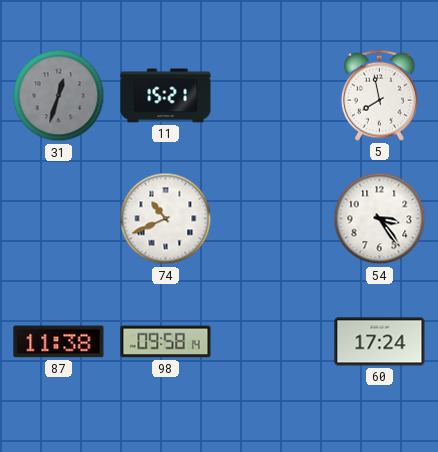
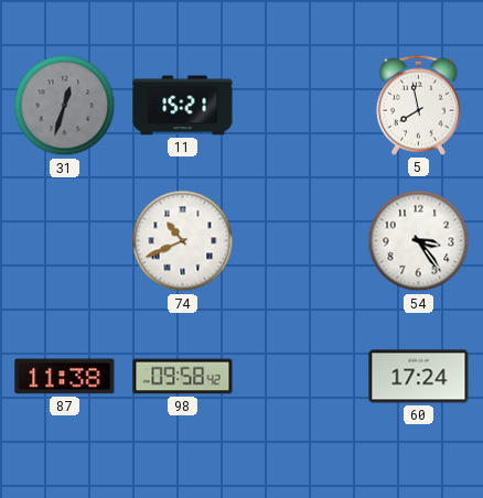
98: 09:58:14 -> 09:58:42 (183, 377)
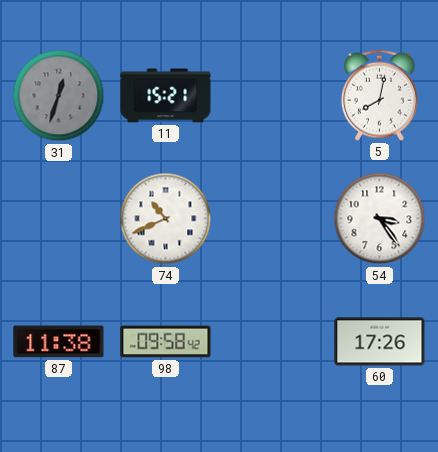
5: 7:58 -> 8:02 (379, 95)
60: 17:24 -> 17:26 (380, 342)
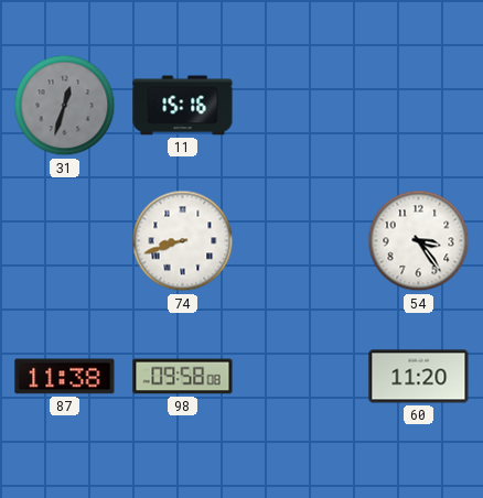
11: 15:21 -> 15:16 (183, 106)
5: 8:02 -> none (379, 95)
74: 10:41 -> 8:42 (183, 241)
98: 09:58:42 -> 09:58:08 (183, 377)
60: 17:26 -> 11:20 (419, 377)
